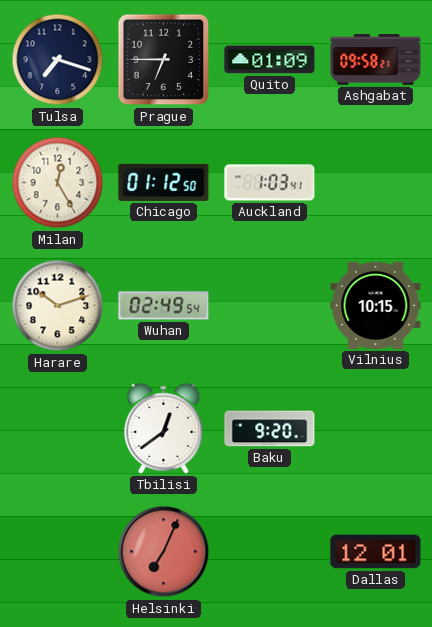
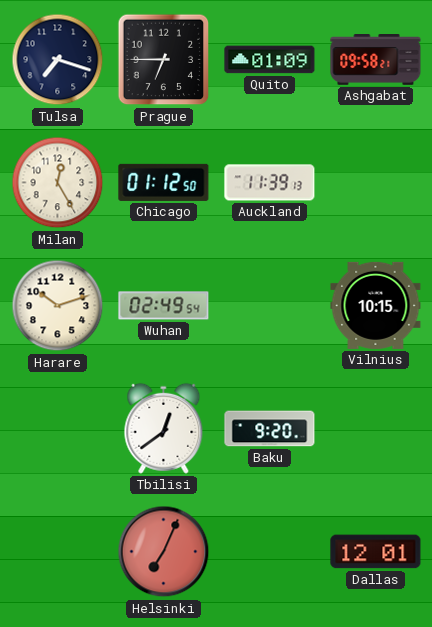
Auckland: 1:03 -> 11:39 (270, 183)
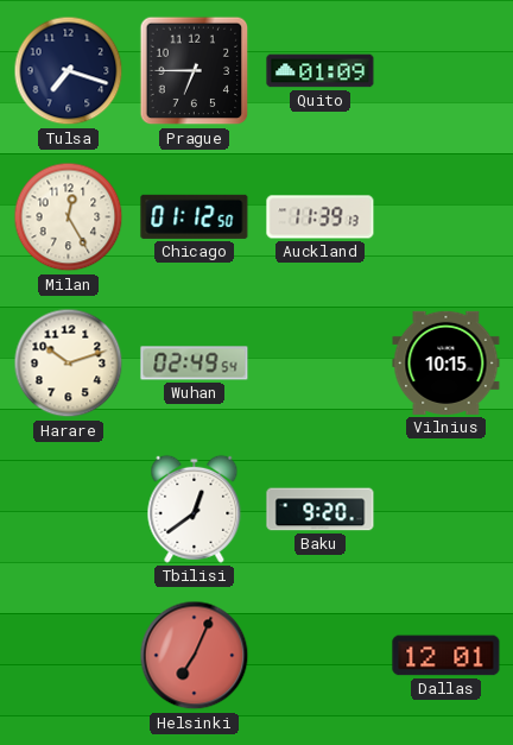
Ashgabat: 09:58 -> none (376, 60)
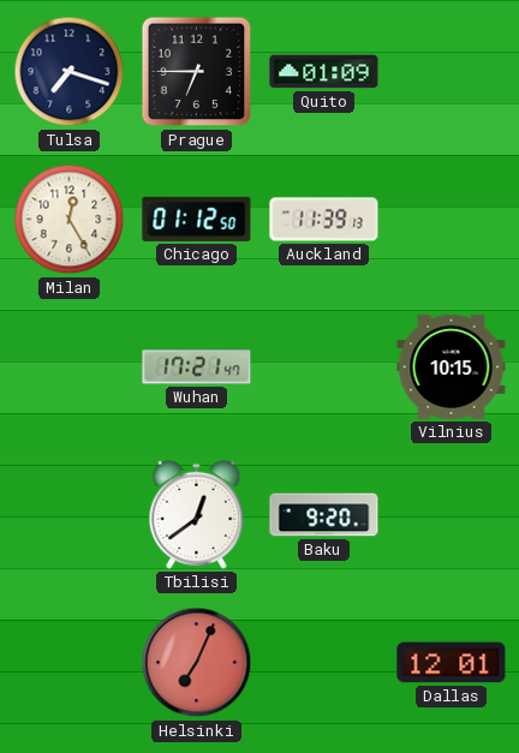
Harare: 10:12 -> none (69, 364)
Wuhan: 02:49 -> 17:21 (197, 367)
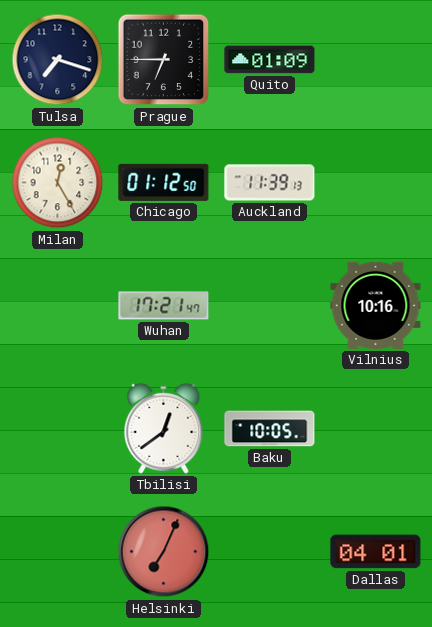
Vilnius: 10:15 -> 10:16 (376, 305)
Baku: 9:20 -> 10:05 (270, 429)
Dallas: 12:01 -> 04:01 (376, 552)
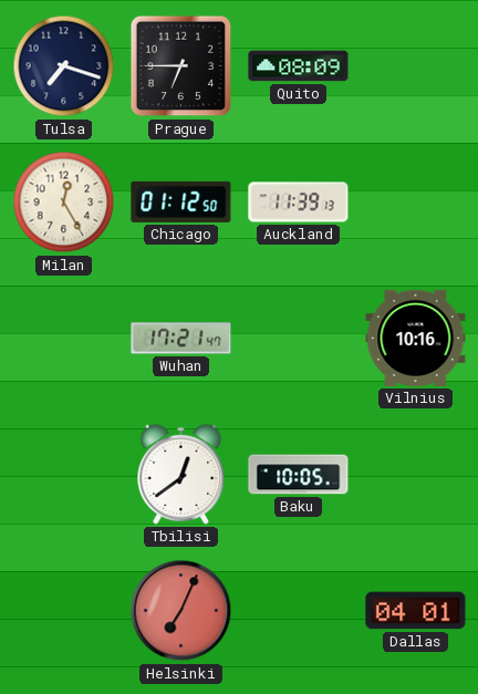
Quito: 01:09 -> 08:09 (299, 66)
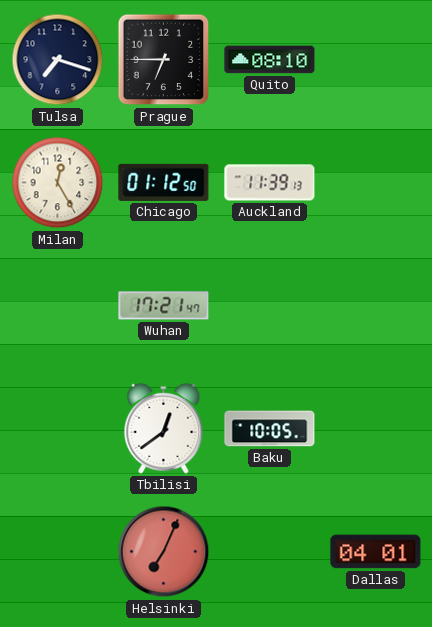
Quito: 08:09 -> 08:10 (270, 60)
Vilnius: 10:16 -> none (416, 338)
